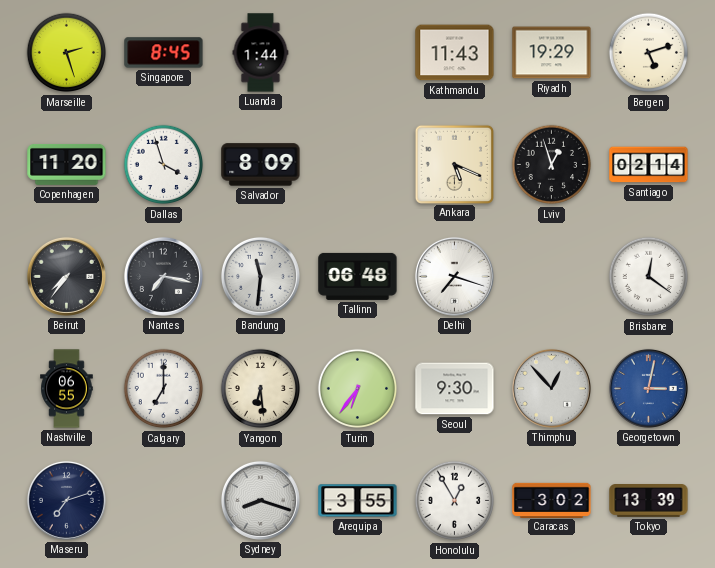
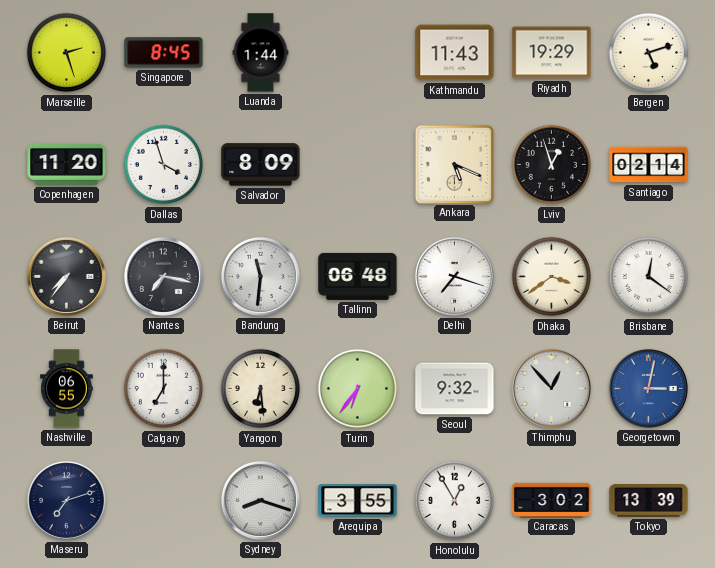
Dhaka: none -> 3:39 (552, 277)
Seoul: 9:30 -> 9:32 (455, 389)
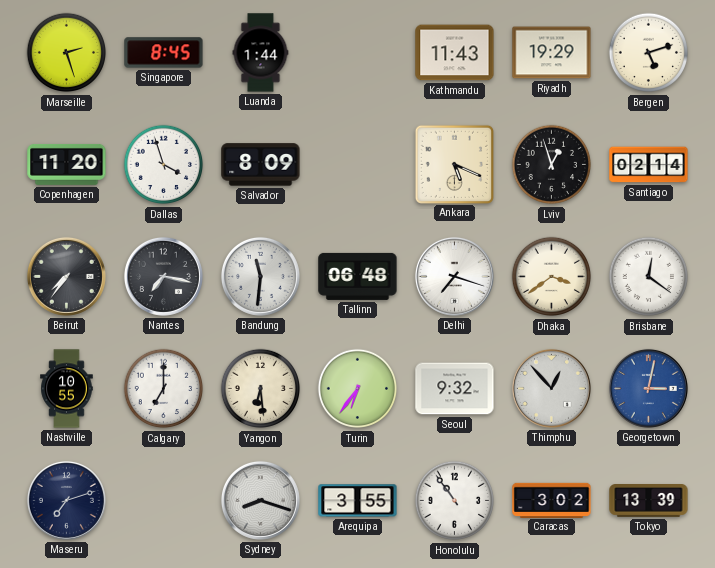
Nashville: 06:55 -> 10:55 (67, 389)
Honolulu: 12:55 -> 10:54 (455, 501)
